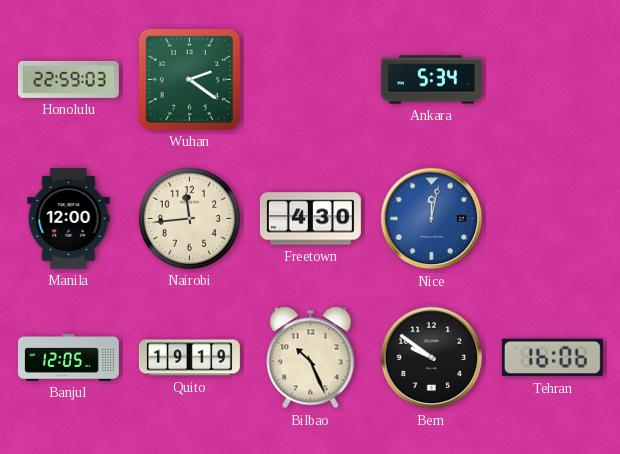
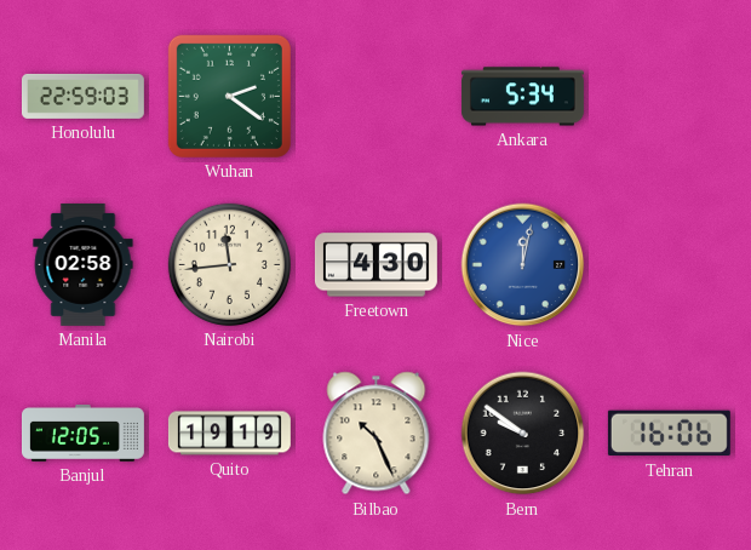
Manila: 12:00 -> 02:58 (84, 264)
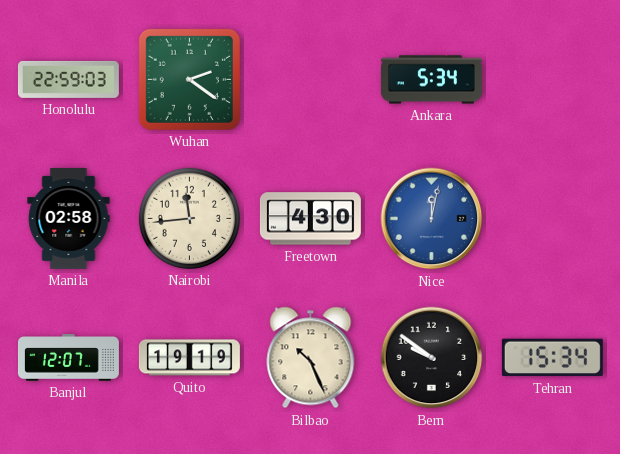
Banjul: 12:05 -> 12:07 (68, 358)
Tehran: 16:06 -> 15:34 (552, 358)
